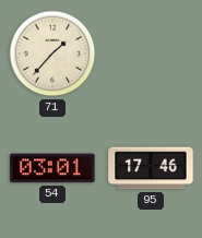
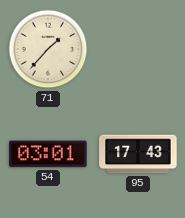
95: 17:46 -> 17:43 (138, 154)
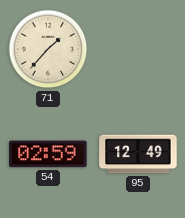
54: 03:01 -> 02:59 (48, 154)
95: 17:43 -> 12:49 (138, 154)
